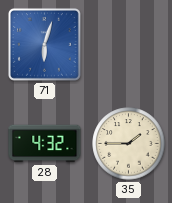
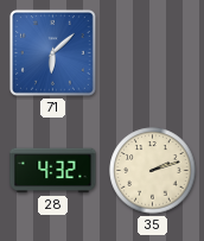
71: 6:03 -> 6:08 (52, 52)
35: 1:45 -> 2:12 (153, 171)
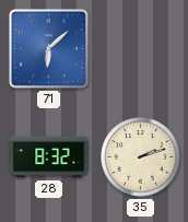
28: 4:32 -> 8:32 (49, 157)
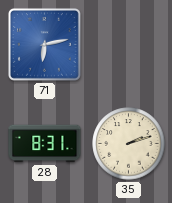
71: 6:08 -> 6:13 (44, 44)
28: 8:32 -> 8:31 (45, 144)
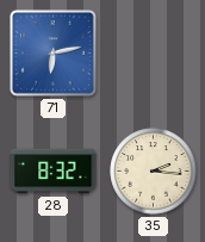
28: 8:31 -> 8:32 (54, 172)
35: 2:12 -> 2:16 (154, 172)
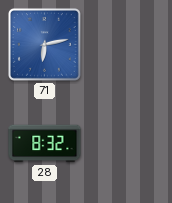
35: 2:16 -> none (154, 172)
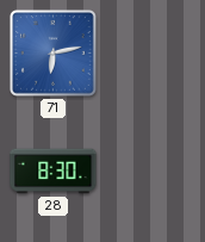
28: 8:32 -> 8:30 (54, 172)
